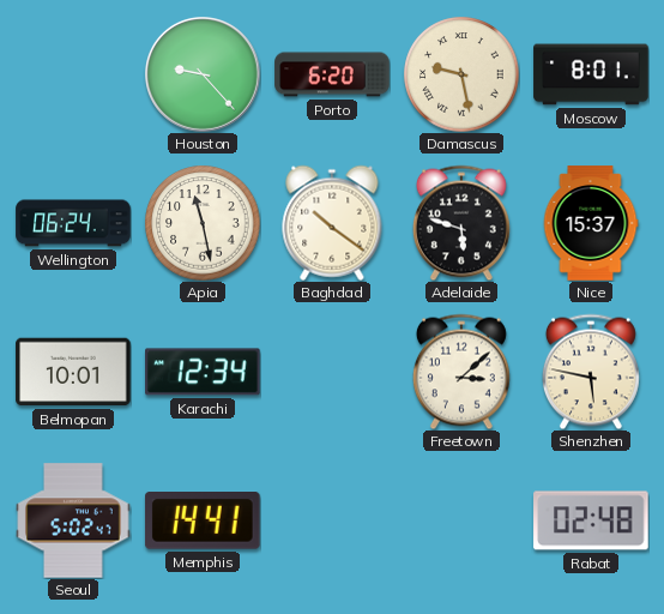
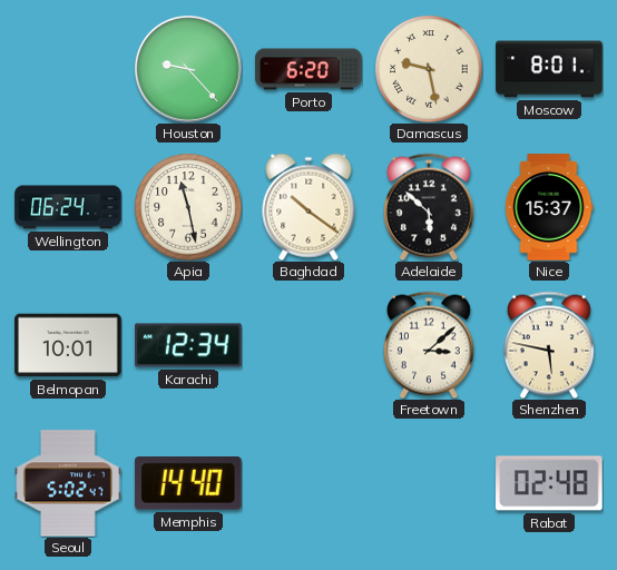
Adelaide: 5:48 -> 5:52 (429, 207)
Memphis: 14:41 -> 14:40 (188, 484)
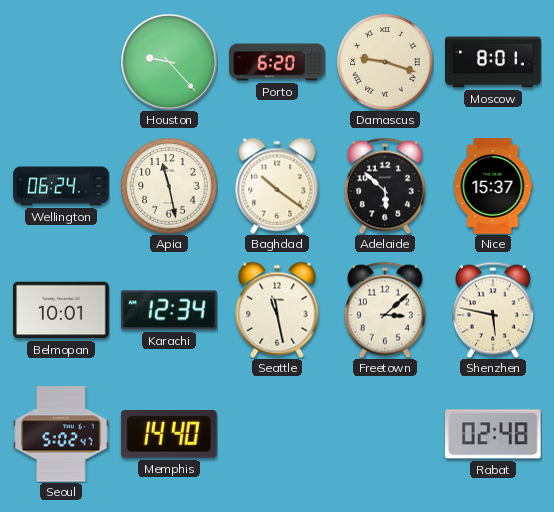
Damascus: 9:28 -> 9:18 (385, 62)
Seattle: none -> 11:28 (277, 310)
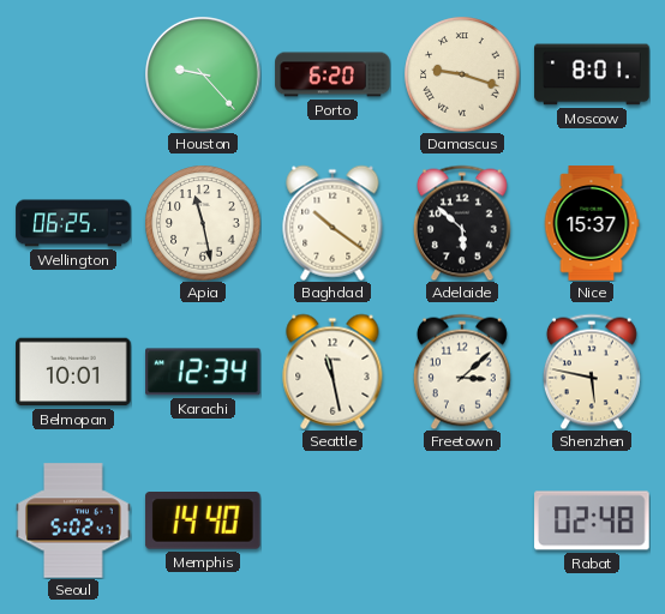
Wellington: 06:24 -> 06:25 (73, 223)
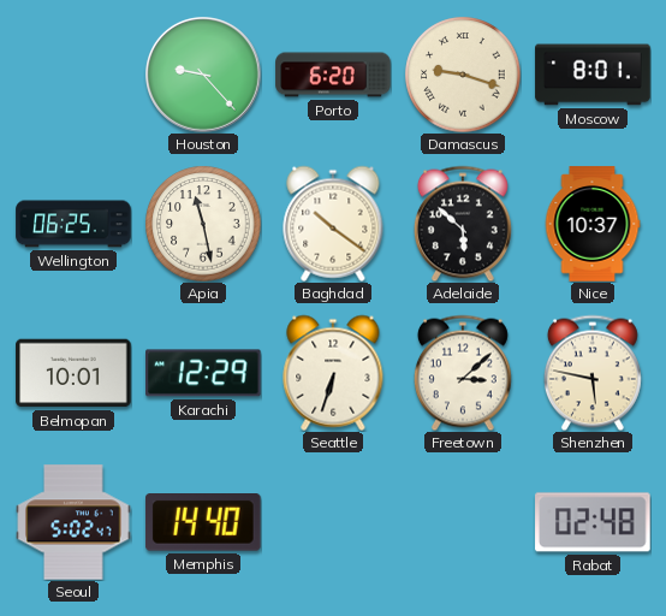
Nice: 15:37 -> 10:37 (593, 224)
Karachi: 12:34 -> 12:29 (204, 373)
Seattle: 11:28 -> 6:33 (333, 373)
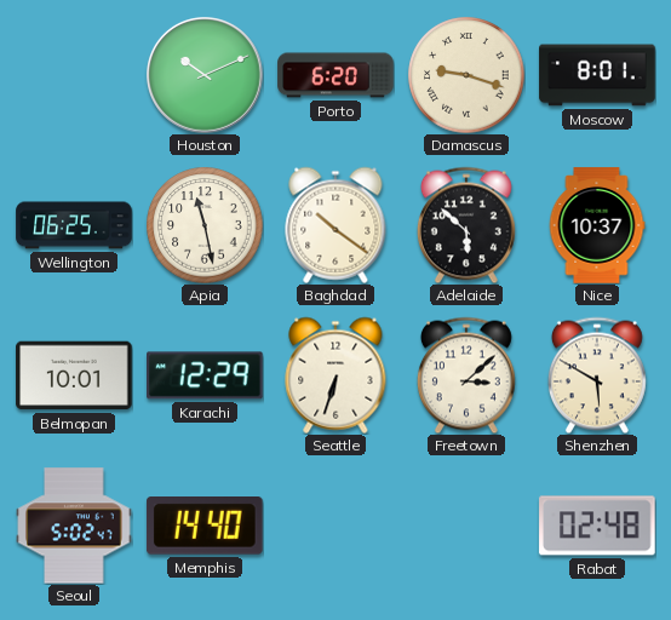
Houston: 9:23 -> 10:11 (206, 76)
Shenzhen: 5:47 -> 5:50 (597, 375)
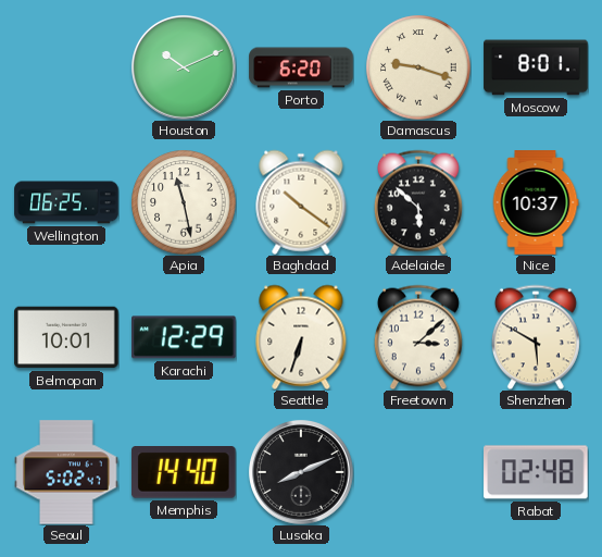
Lusaka: none -> 8:11 (302, 473)
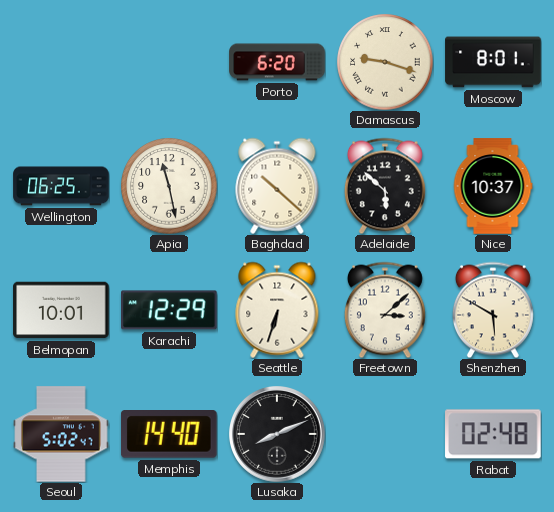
Houston: 10:11 -> none (185, 69)
Baghdad: 10:21 -> 10:22 (277, 186)
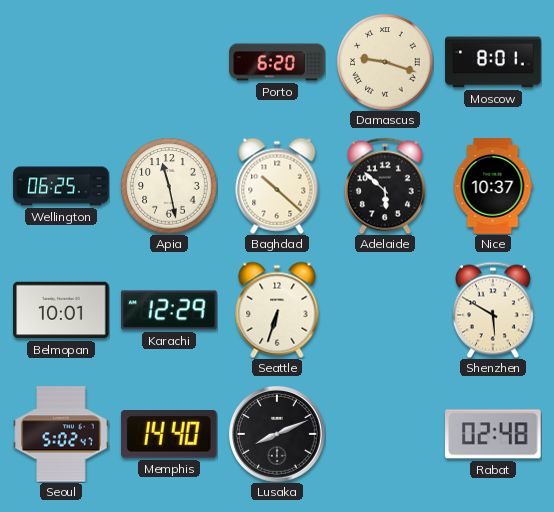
Freetown: 3:08 -> none (385, 310)
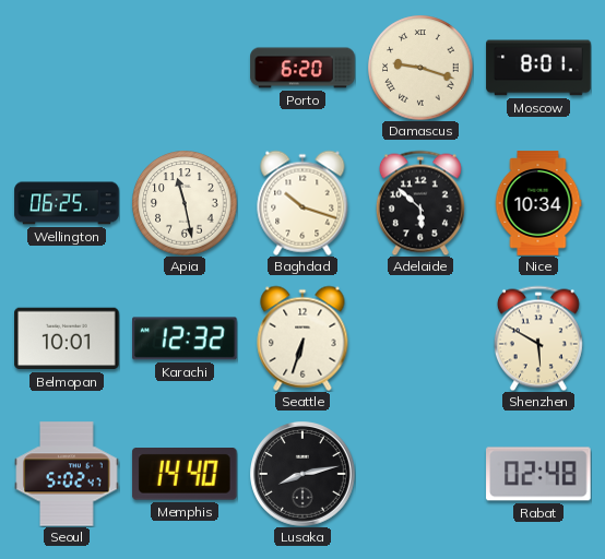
Baghdad: 10:22 -> 10:18 (302, 203)
Nice: 10:37 -> 10:34 (538, 203)
Karachi: 12:29 -> 12:32 (186, 338)
Lusaka: 8:11 -> 8:13 (304, 475)
